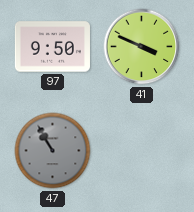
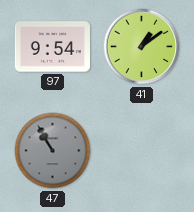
97: 9:50 -> 9:54 (52, 47)
41: 3:49 -> 1:09 (142, 47)
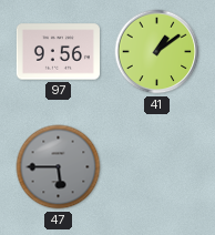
97: 9:54 -> 9:56 (58, 52)
47: 10:55 -> 5:45 (59, 167)
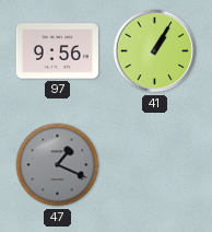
41: 1:09 -> 1:05 (155, 51)
47: 5:45 -> 1:19 (58, 165)
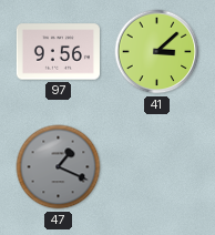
41: 1:05 -> 3:08 (157, 52)
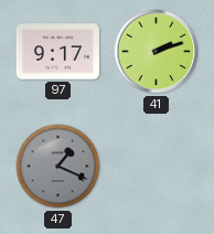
97: 9:56 -> 9:17 (57, 52)
41: 3:08 -> 2:12 (157, 52)
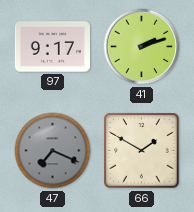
47: 1:19 -> 7:19 (53, 151)
66: none -> 1:50 (142, 151)
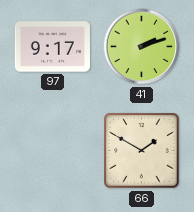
47: 7:19 -> none (53, 151)
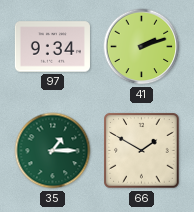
97: 9:17 -> 9:34 (52, 47)
35: none -> 1:15 (53, 151)
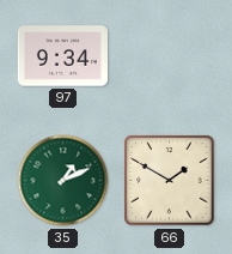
41: 2:12 -> none (142, 47)
35: 1:15 -> 1:11 (63, 181)
